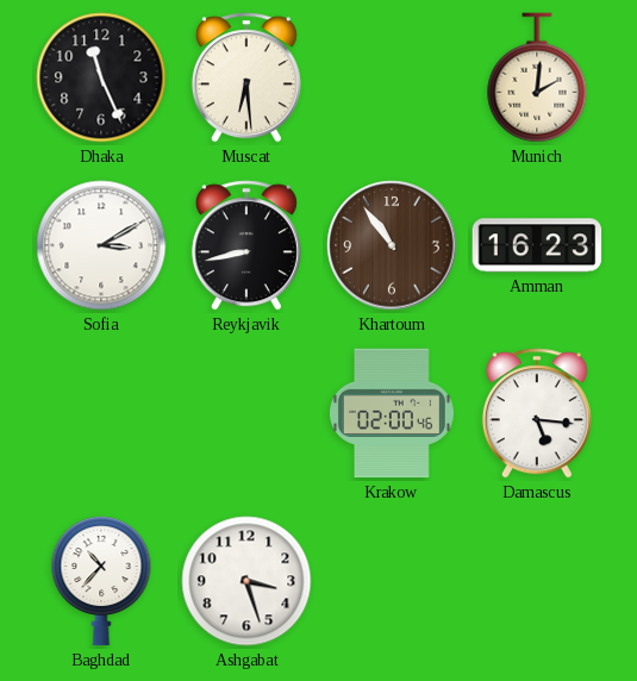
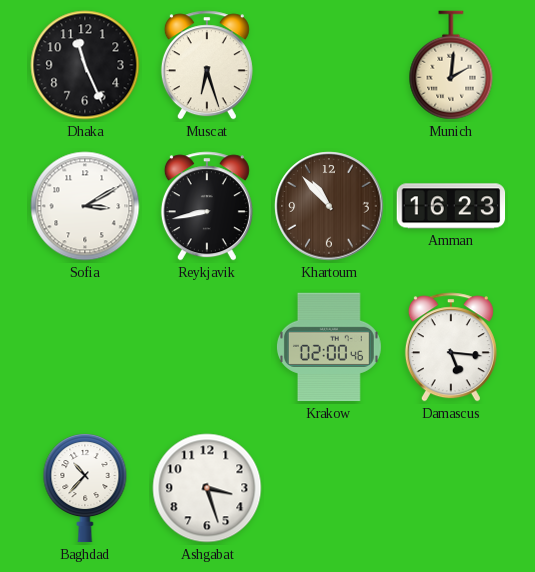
Muscat: 6:29 -> 6:27 (207, 65)
Khartoum: 10:54 -> 10:53 (329, 206)
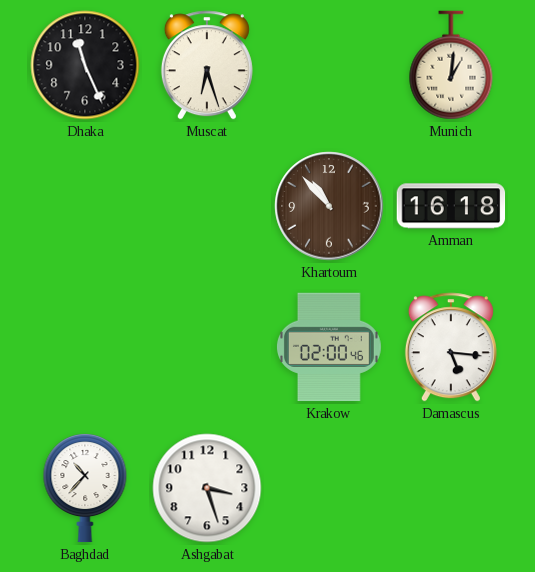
Munich: 2:01 -> 1:01 (451, 65)
Sofia: 3:10 -> none (85, 206)
Reykjavik: 8:43 -> none (207, 206)
Amman: 16:23 -> 16:18 (451, 206)
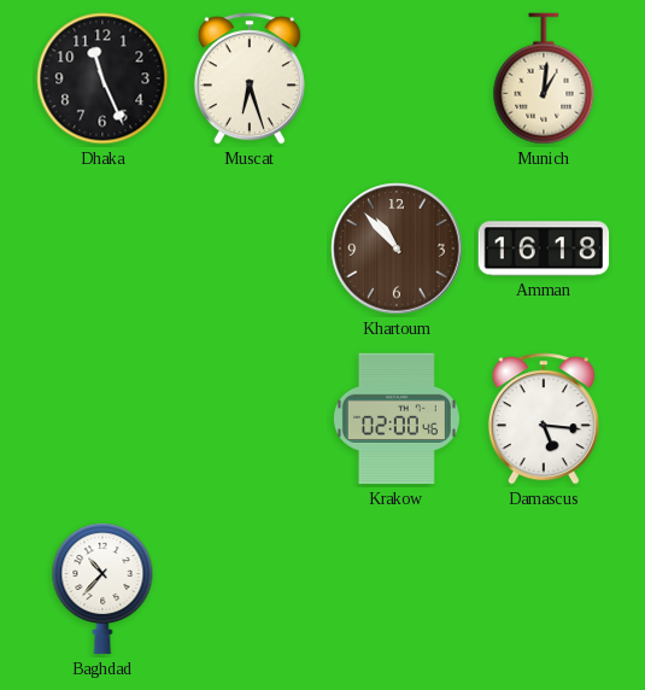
Ashgabat: 3:27 -> none (207, 488)
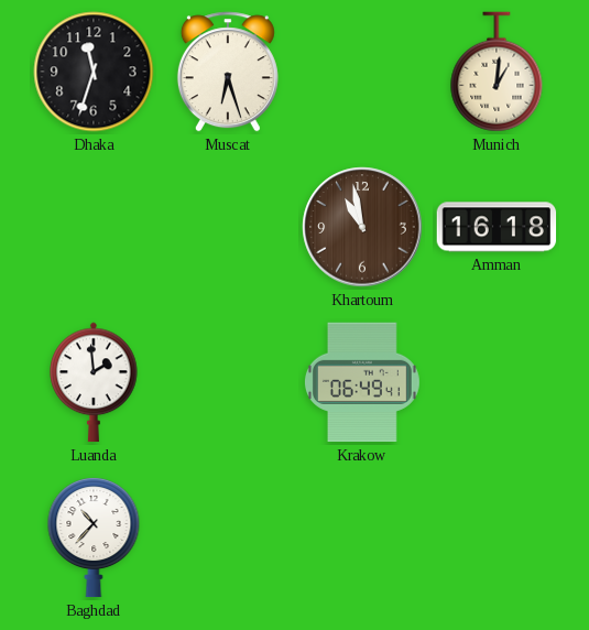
Dhaka: 11:26 -> 11:33 (94, 72)
Khartoum: 10:53 -> 10:58 (362, 227)
Luanda: none -> 1:59 (94, 382)
Krakow: 02:00 -> 06:49 (362, 382)
Damascus: 5:16 -> none (544, 419)
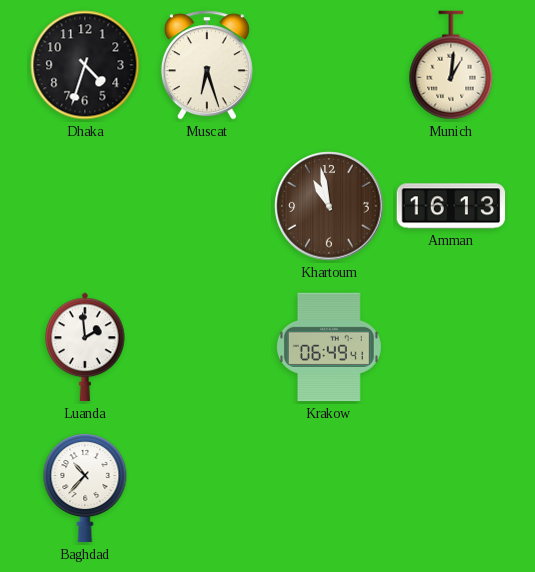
Dhaka: 11:33 -> 4:33 (85, 65)
Amman: 16:18 -> 16:13 (451, 206)
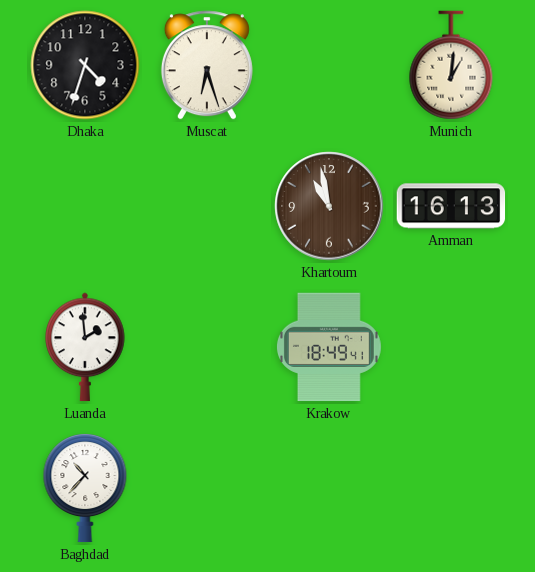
Krakow: 06:49 -> 18:49 (329, 347)
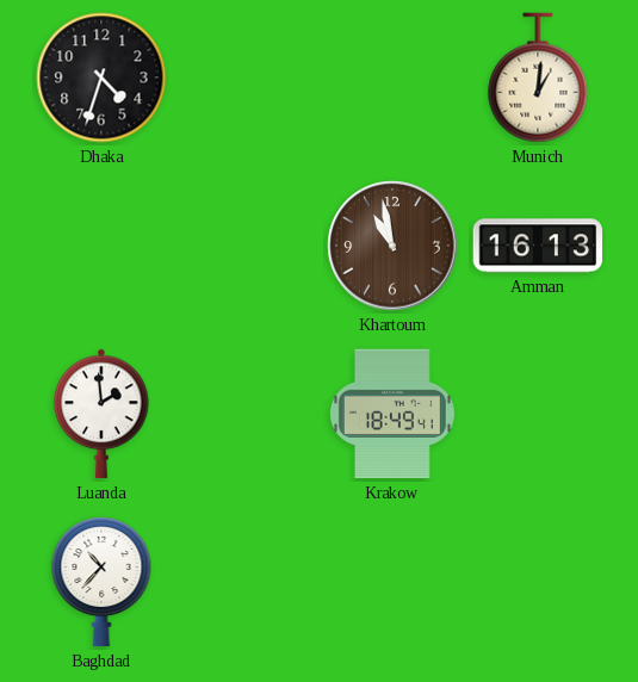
Muscat: 6:27 -> none (207, 65)
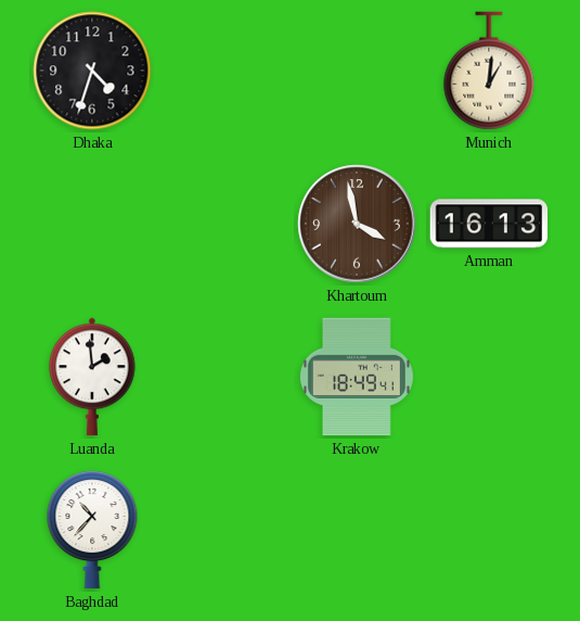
Khartoum: 10:58 -> 3:58 (357, 224)
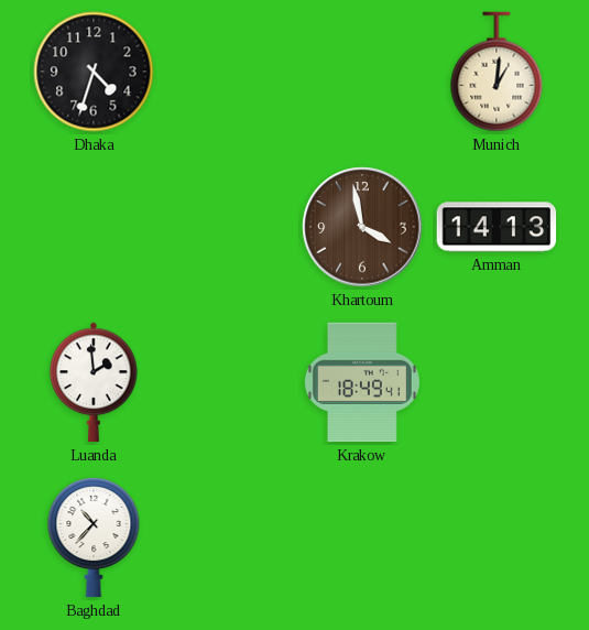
Amman: 16:13 -> 14:13 (497, 227)
